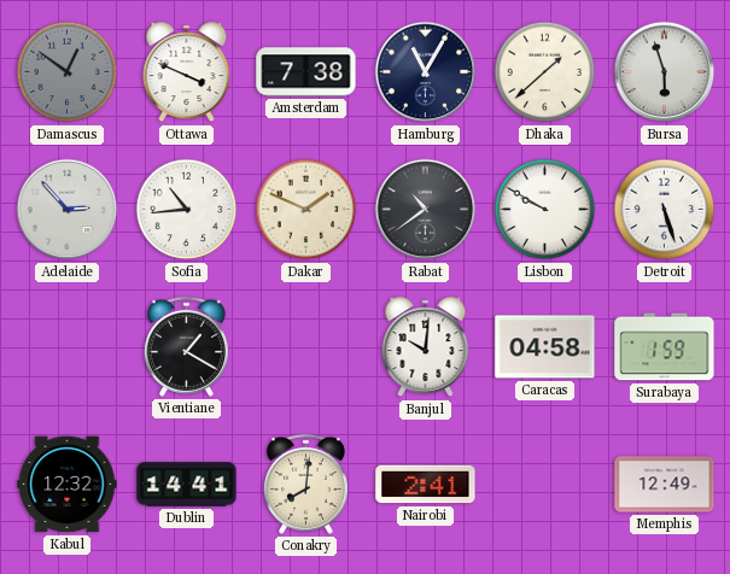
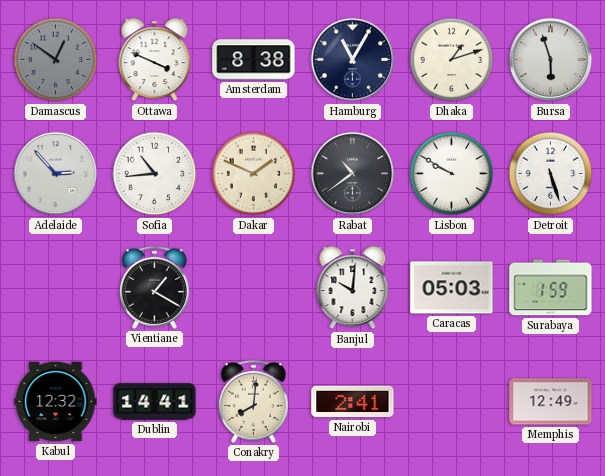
Amsterdam: 7:38 -> 8:38 (254, 60)
Dhaka: 1:38 -> 1:12 (452, 60)
Caracas: 04:58 -> 05:03 (452, 288)
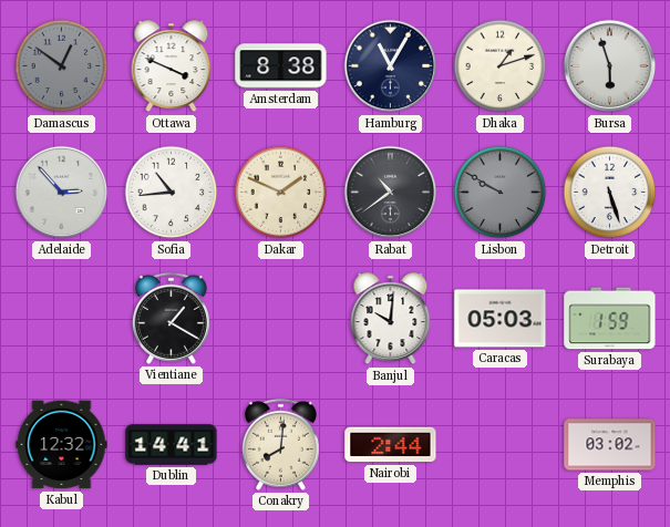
Lisbon dial: white -> grey (501, 193)
Nairobi: 2:41 -> 2:44 (391, 445)
Memphis: 12:49 -> 03:02 (610, 445)
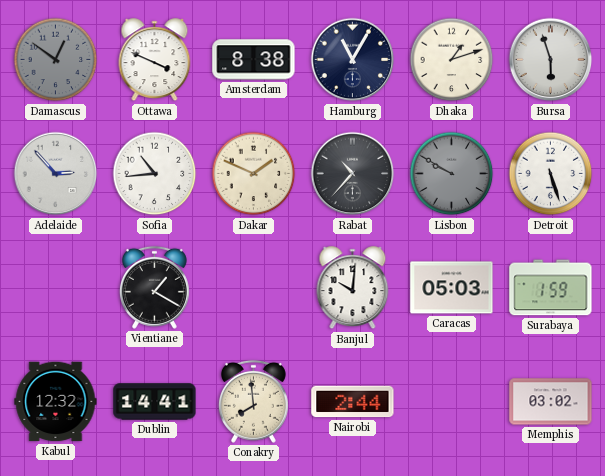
Rabat: 10:39 -> 10:37 (353, 174)
Conakry: 8:01 -> 7:59 (253, 401)
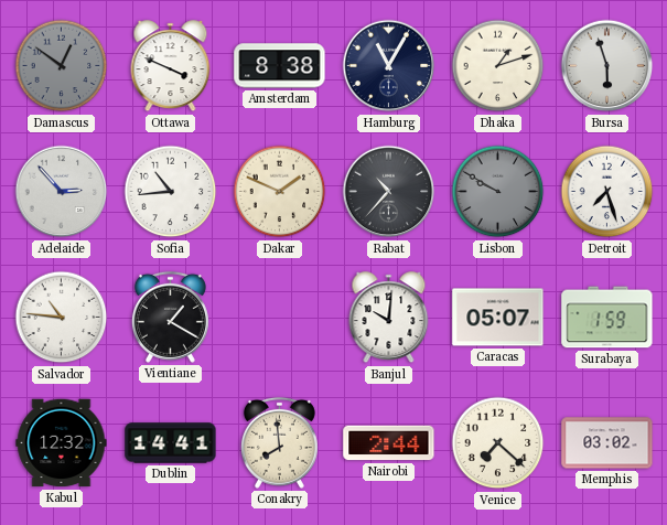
Detroit: 5:27 -> 7:27 (607, 192)
Salvador: none -> 10:46 (62, 318)
Caracas: 05:03 -> 05:07 (498, 318)
Venice: none -> 7:22 (498, 443)
